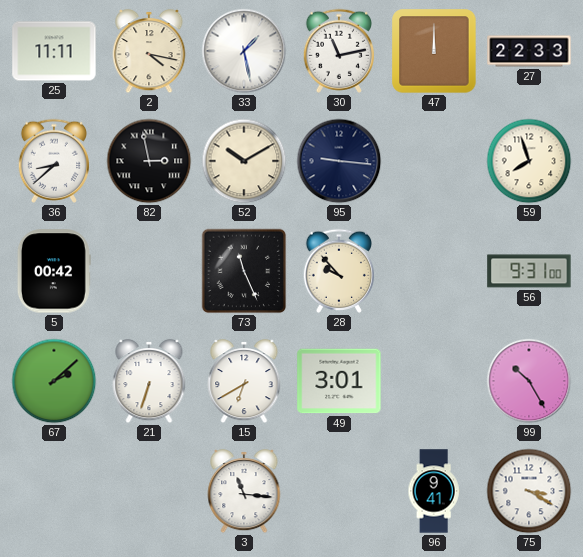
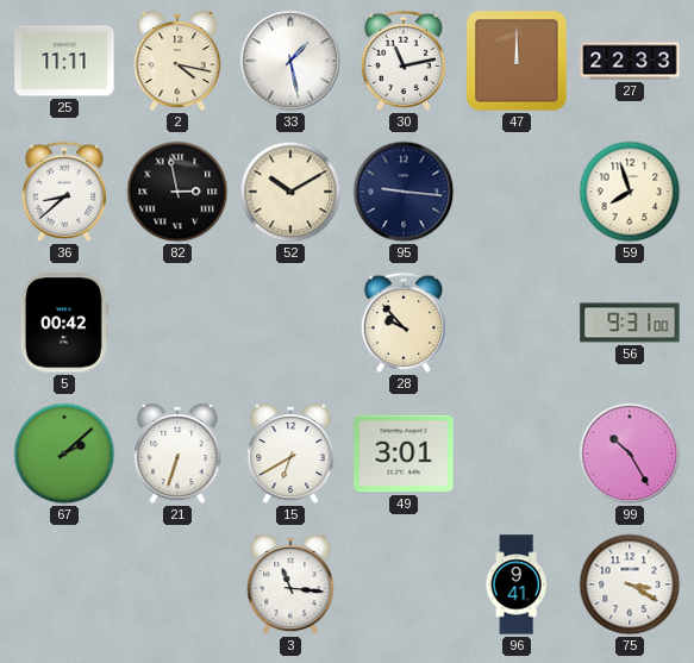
73: 11:26 -> none (244, 271)
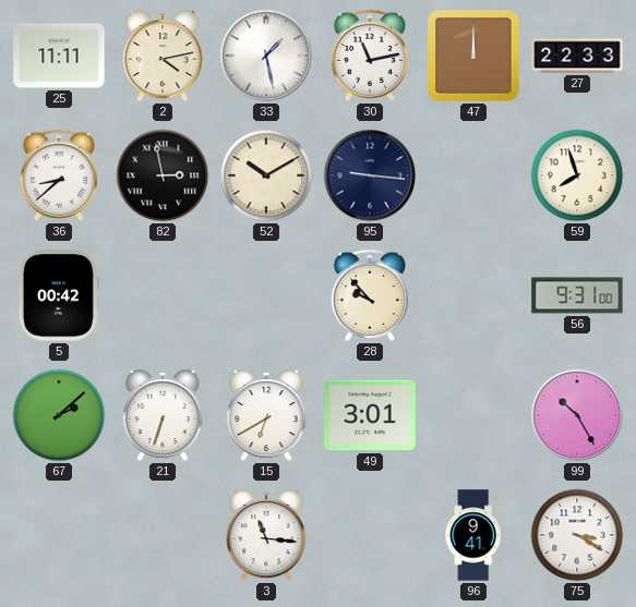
2: 4:17 -> 4:13 (163, 56)
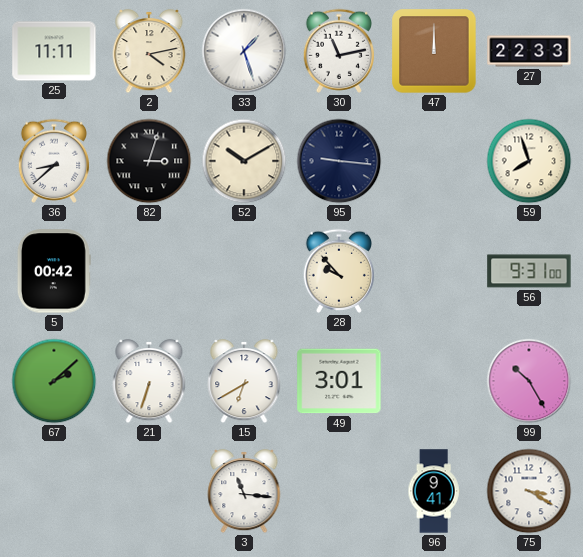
33: 1:28 -> 1:27 (244, 51)
82: 2:58 -> 3:03 (149, 161)
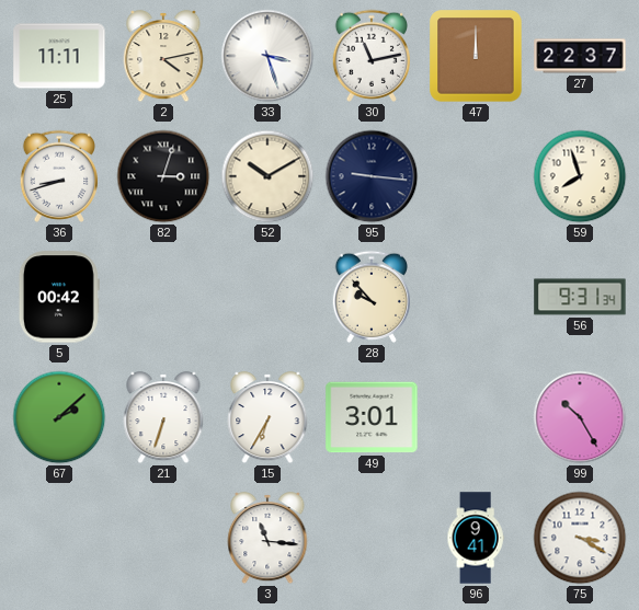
33: 1:27 -> 3:27 (267, 56)
27: 22:33 -> 22:37 (580, 56)
36: 8:38 -> 8:42 (58, 176)
56: 9:31:00 -> 9:31:34 (580, 297)
15: 6:40 -> 6:35 (267, 417)
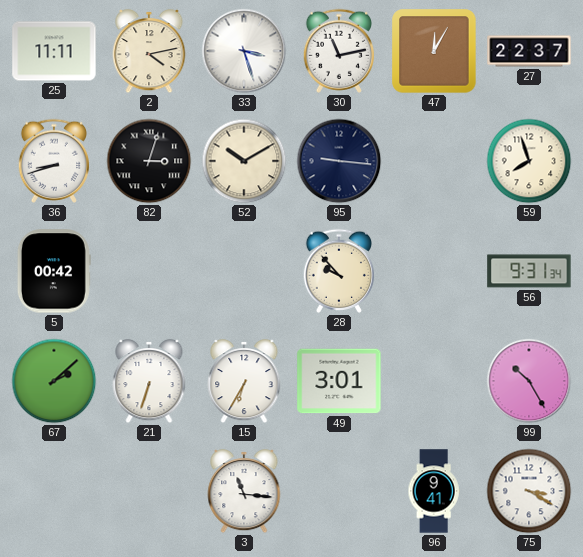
47: 12:00 -> 12:05 (434, 51)
